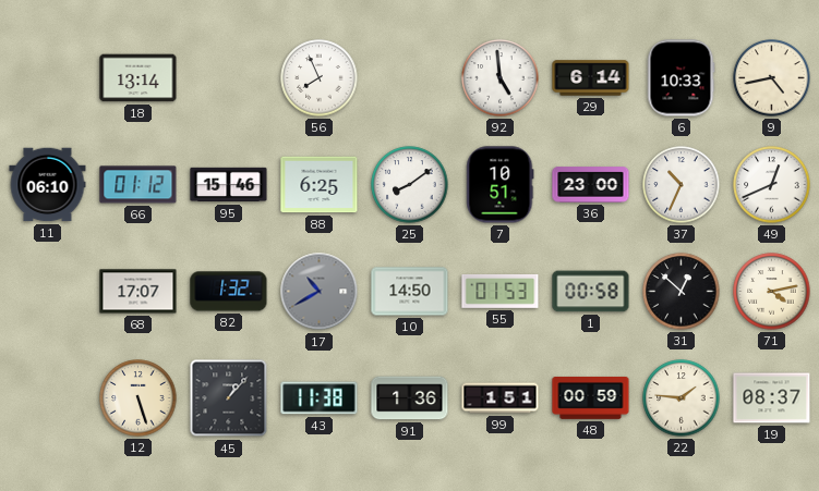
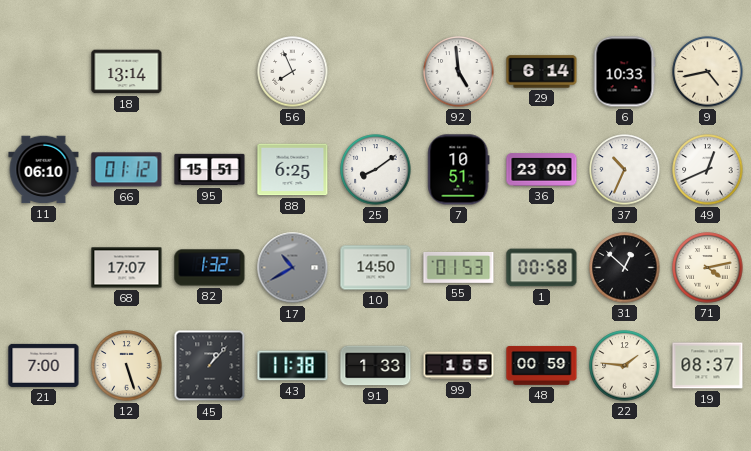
95: 15:46 -> 15:51 (210, 170)
21: none -> 7:00 (44, 365)
91: 1:36 -> 1:33 (376, 366)
99: 1:51 -> 1:55 (459, 366)
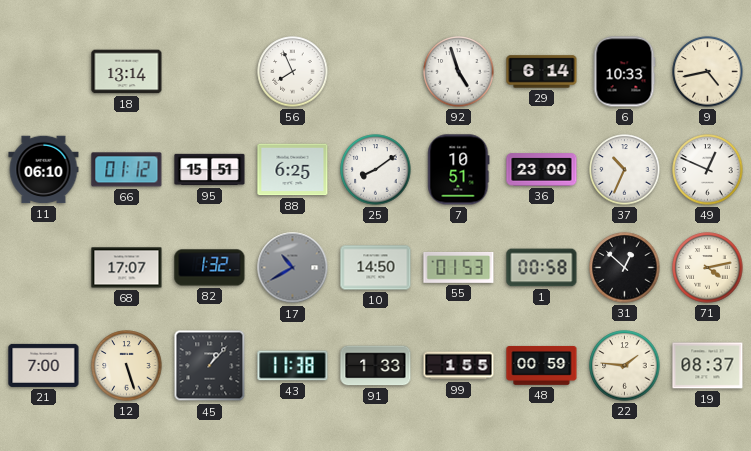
92: 4:59 -> 4:57 (459, 72)
49: 12:41 -> 12:49 (708, 170)
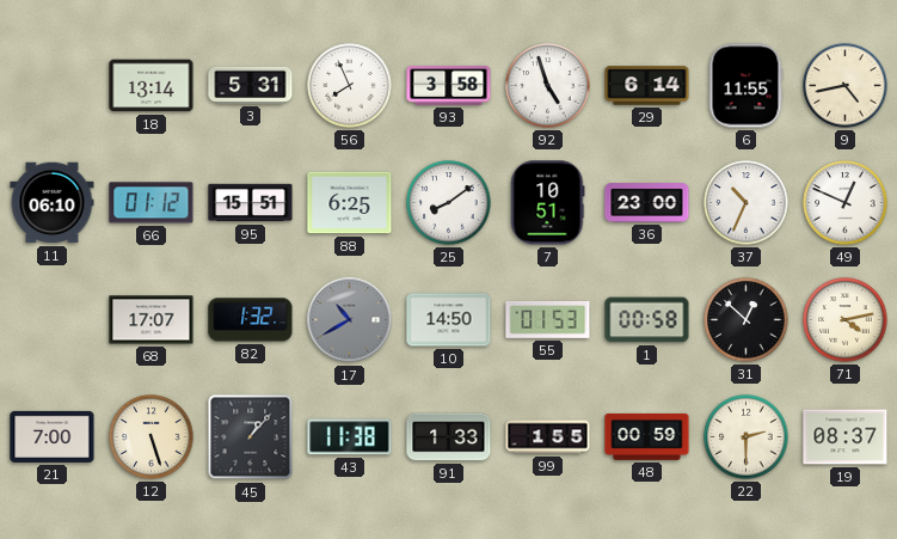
3: none -> 5:31 (251, 85)
93: none -> 3:58 (449, 86)
6: 10:33 -> 11:55 (745, 86)
22: 1:46 -> 2:30 (747, 437)
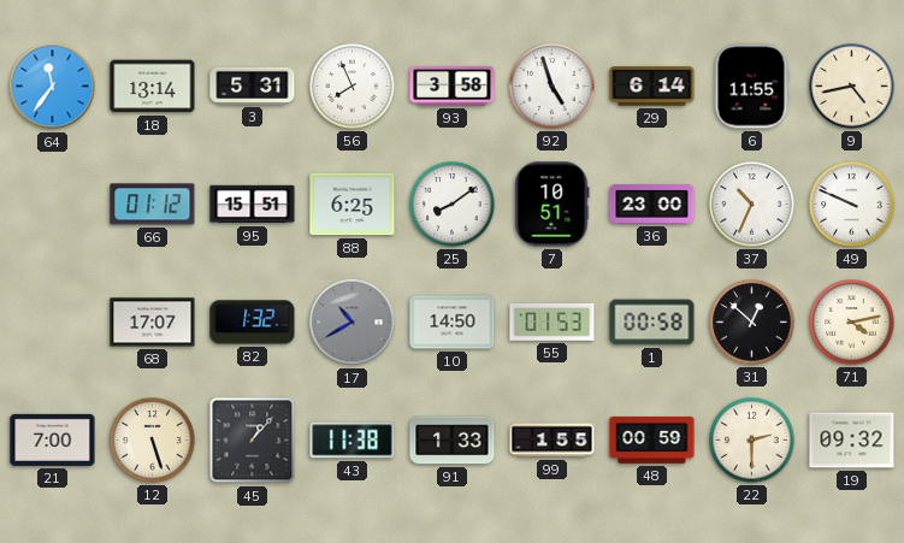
64: none -> 11:36 (53, 87)
11: 06:10 -> none (53, 203)
49: 12:49 -> 9:49 (852, 205)
19: 08:37 -> 09:32 (852, 441)
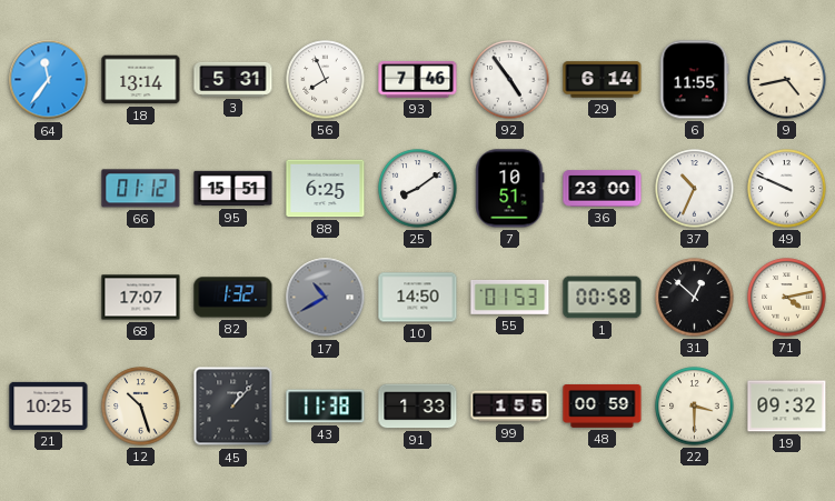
93: 3:58 -> 7:46 (418, 80)
92: 4:57 -> 4:54 (510, 80)
21: 7:00 -> 10:25 (49, 405)
12: 5:27 -> 10:27 (141, 407)
22: 2:30 -> 3:30 (695, 407)
